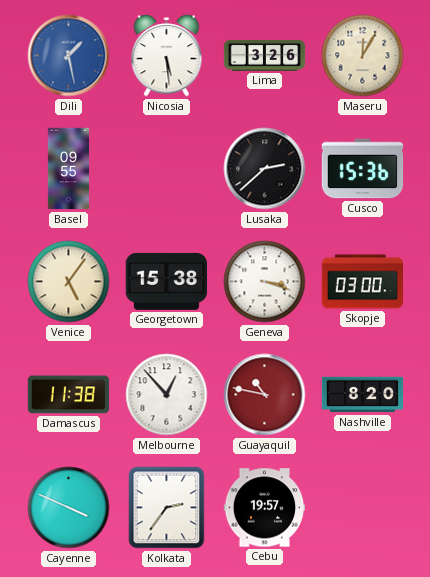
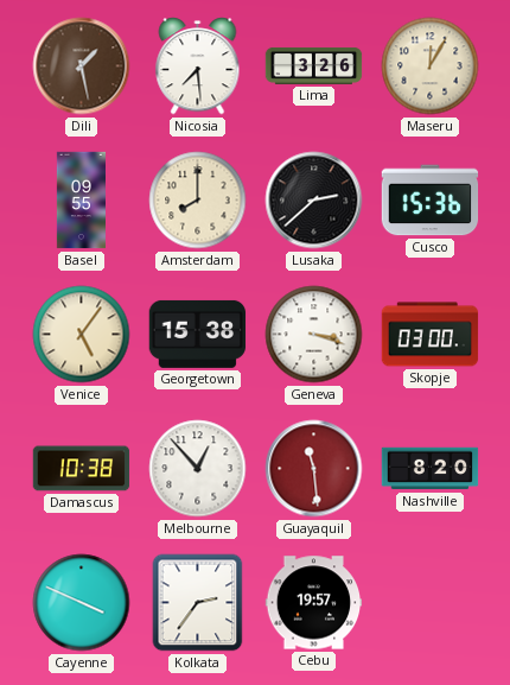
Dili dial: blue -> brown (82, 66)
Nicosia: 5:29 -> 7:29 (198, 66)
Amsterdam: none -> 8:00 (198, 201)
Damascus: 11:38 -> 10:38 (82, 469)
Guayaquil: 10:47 -> 11:29 (314, 469)
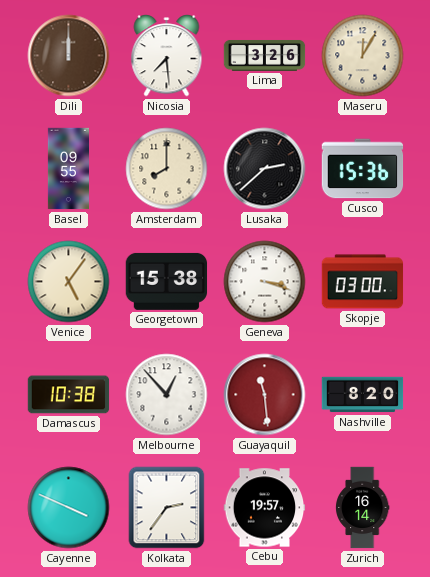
Dili: 1:28 -> 12:00 (69, 56)
Zurich: none -> 16:14 (362, 508)
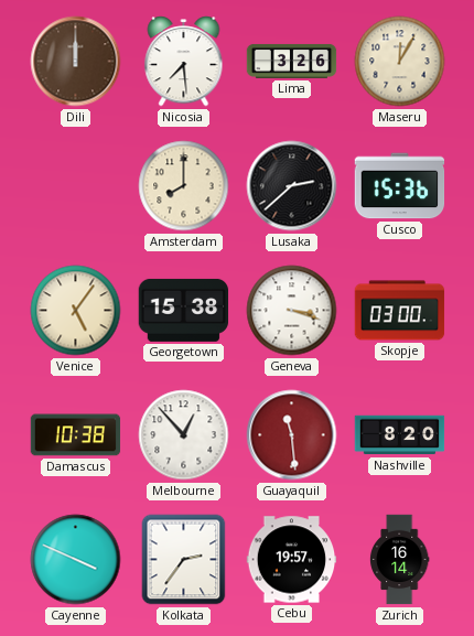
Basel: 09:55 -> none (68, 169)
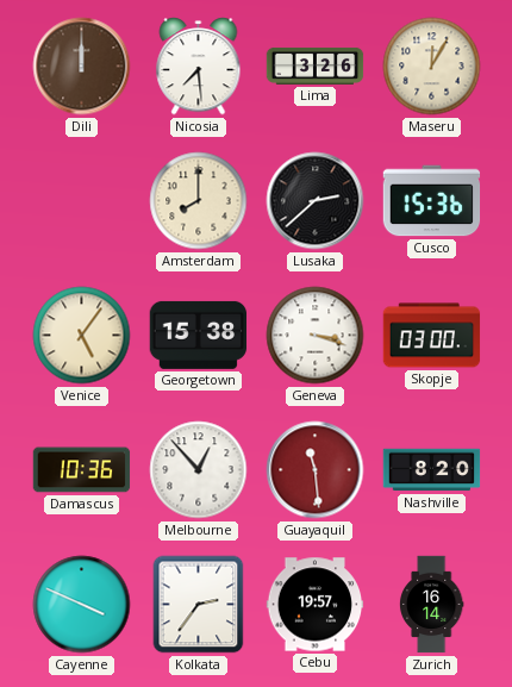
Damascus: 10:38 -> 10:36 (82, 470)
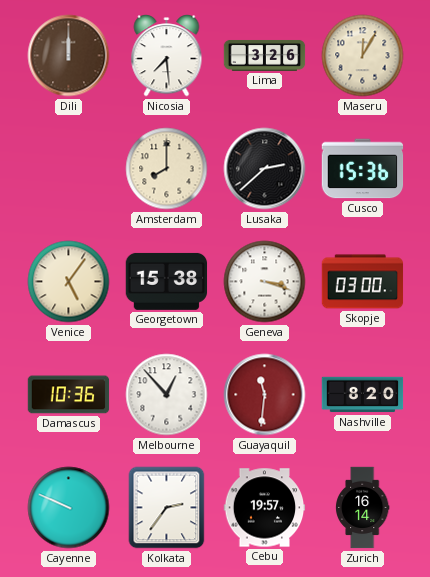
Guayaquil: 11:29 -> 11:31 (265, 395)
Cayenne: 3:49 -> 9:49 (69, 508)
